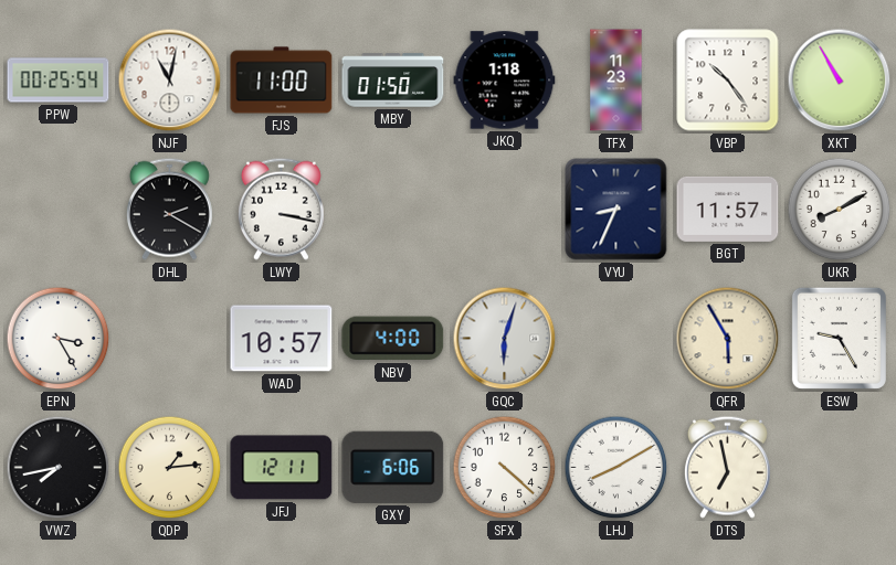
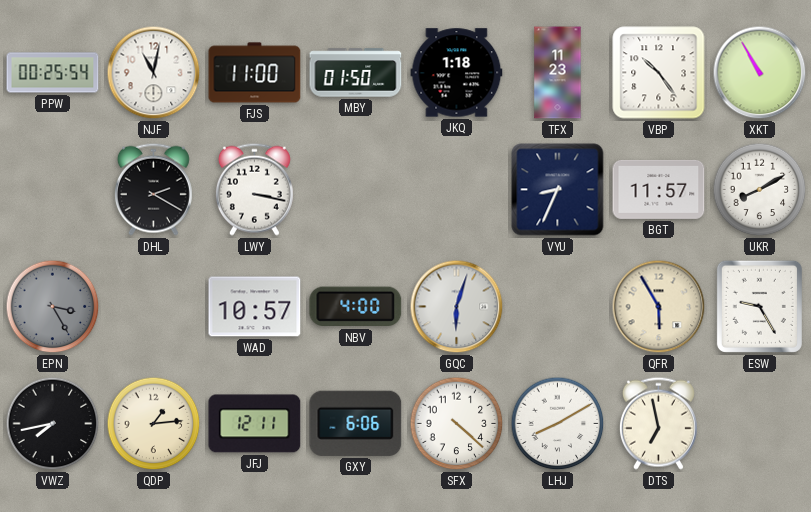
EPN dial: white -> grey (53, 307)
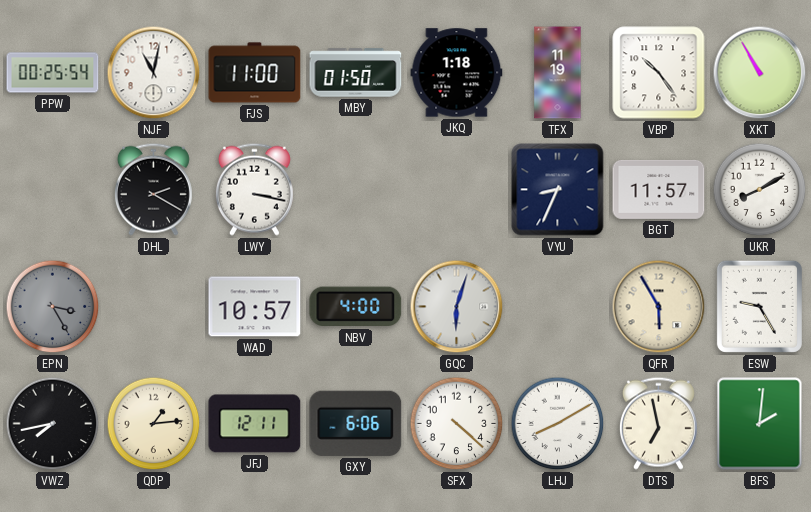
TFX: 11:23 -> 11:19 (558, 73)
BFS: none -> 2:01 (760, 424)
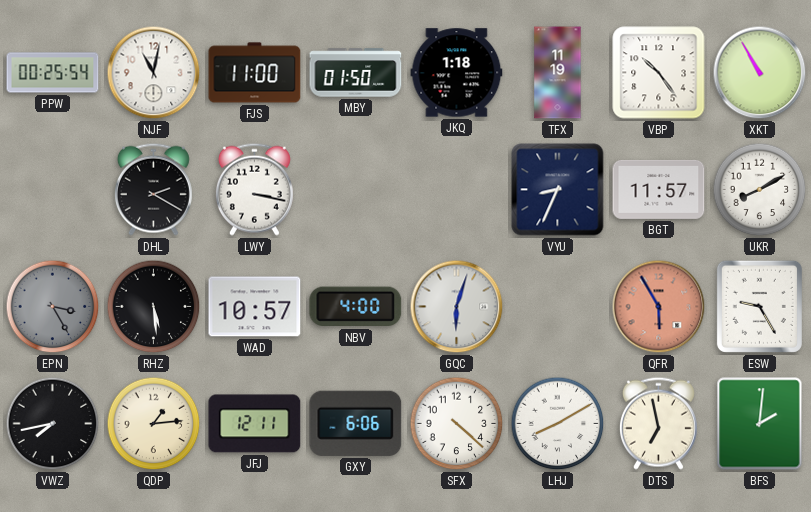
RHZ: none -> 5:29 (154, 307)
QFR dial: cream -> salmon (659, 307)
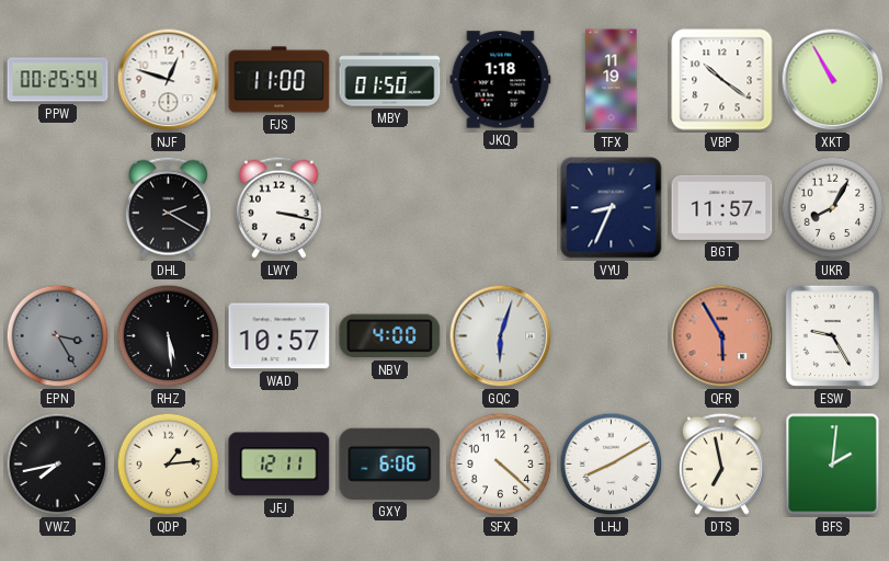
NJF: 11:02 -> 12:48 (169, 80)
VBP: 10:24 -> 10:21 (722, 80)
UKR: 8:10 -> 8:05 (833, 208)
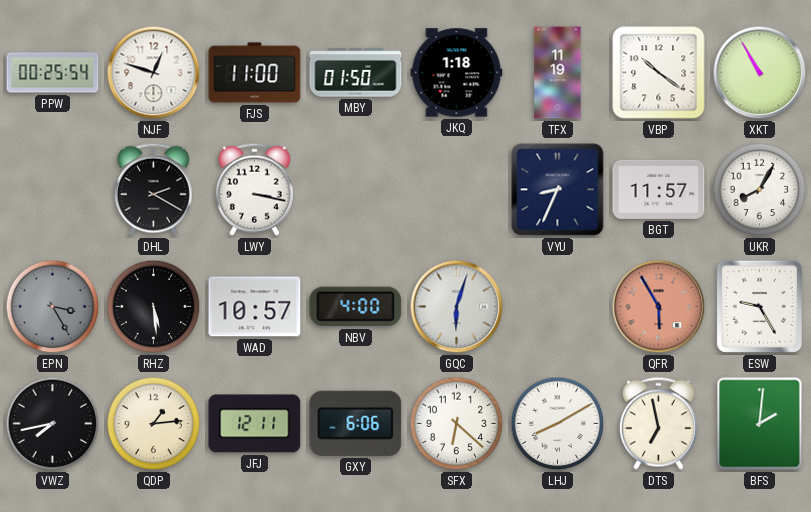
SFX: 4:22 -> 6:22 (457, 424)
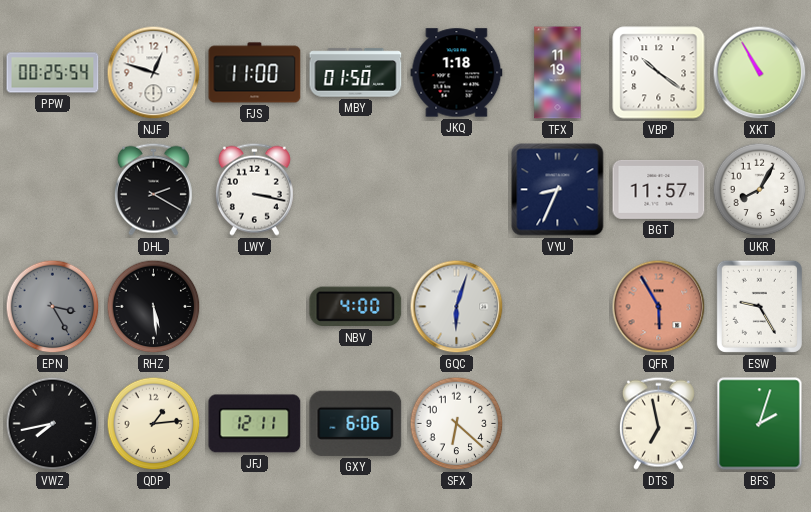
WAD: 10:57 -> none (255, 307)
LHJ: 8:10 -> none (558, 424)
BFS: 2:01 -> 2:03 (760, 424)
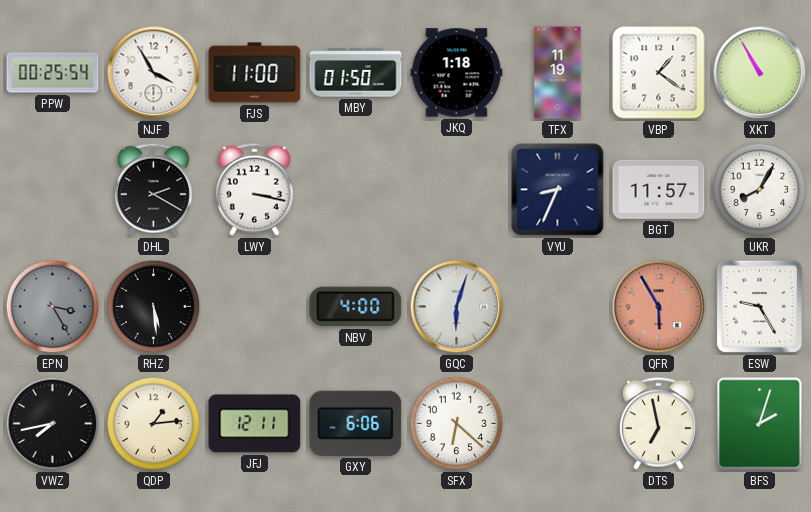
NJF: 12:48 -> 3:55 (154, 73)
VBP: 10:21 -> 1:21 (659, 73)
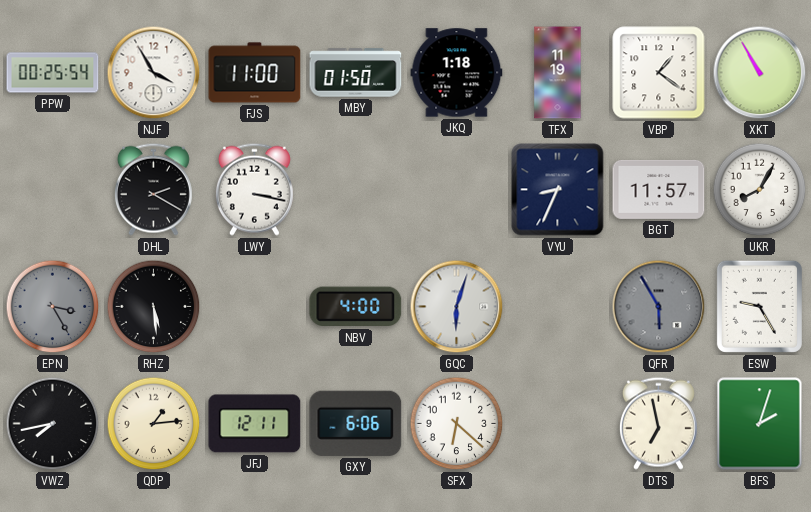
QFR dial: salmon -> grey (659, 307)
